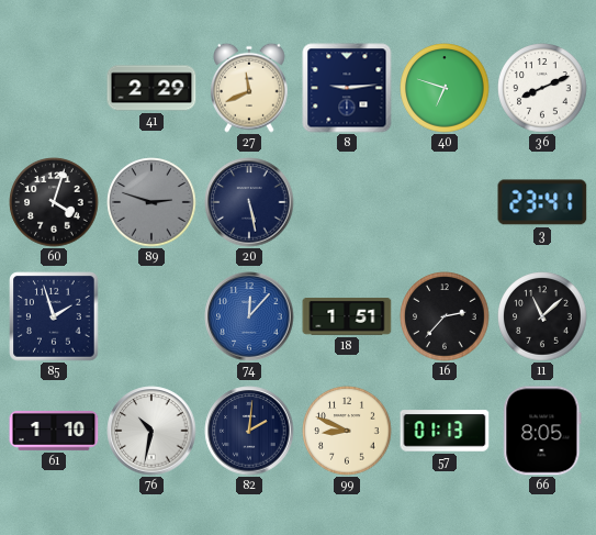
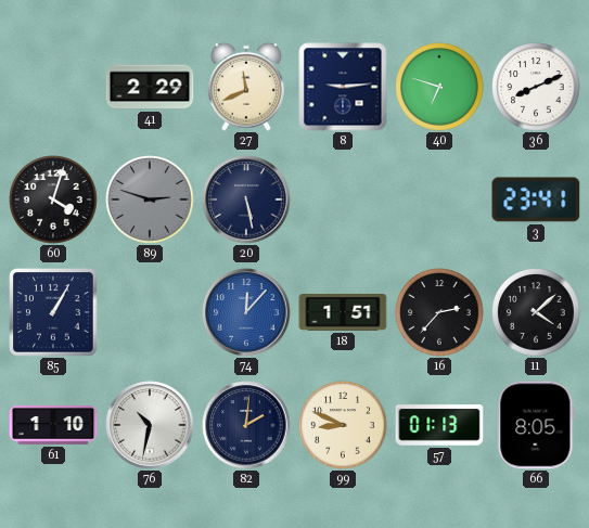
85: 1:57 -> 1:05 (53, 312)
11: 11:08 -> 4:08 (536, 312)
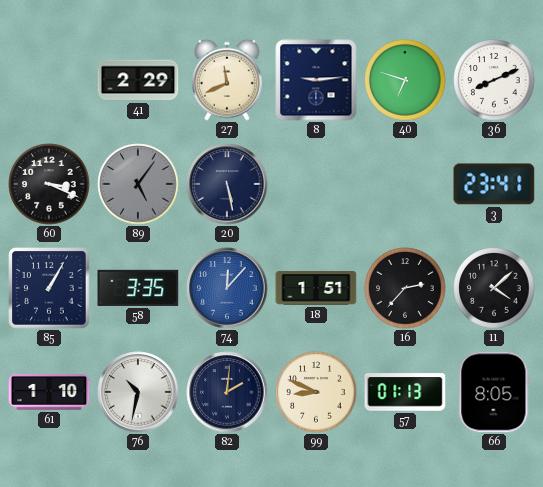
60: 4:03 -> 3:19 (49, 184)
89: 2:48 -> 5:06 (138, 184)
58: none -> 3:35 (138, 288)
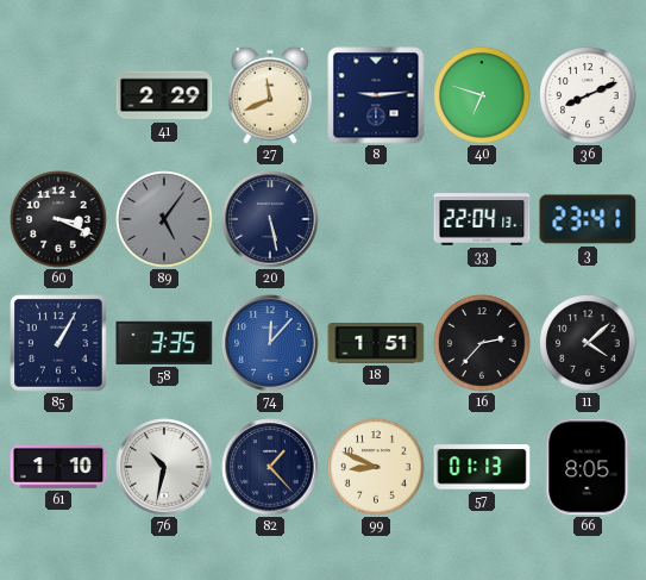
33: none -> 22:04 (482, 219)
82: 2:01 -> 1:23 (270, 467)
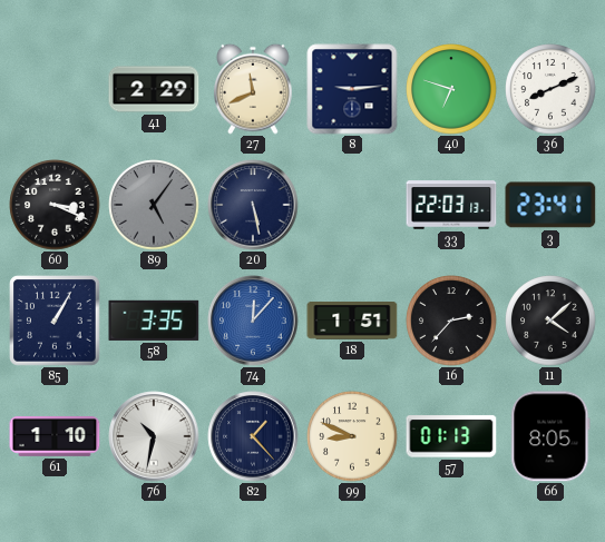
33: 22:04 -> 22:03 (451, 205)
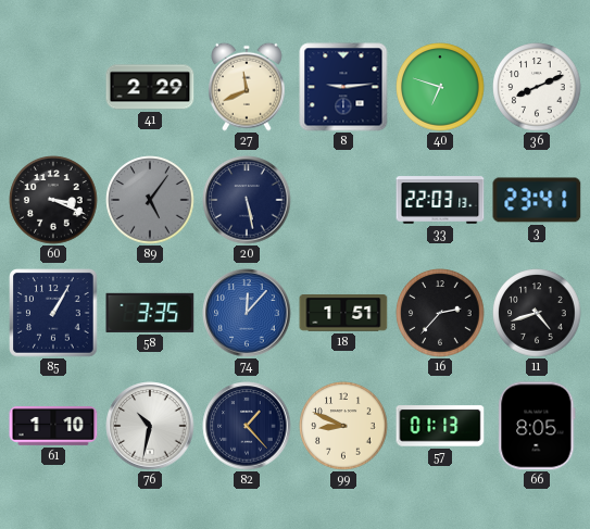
11: 4:08 -> 4:42 (537, 313)
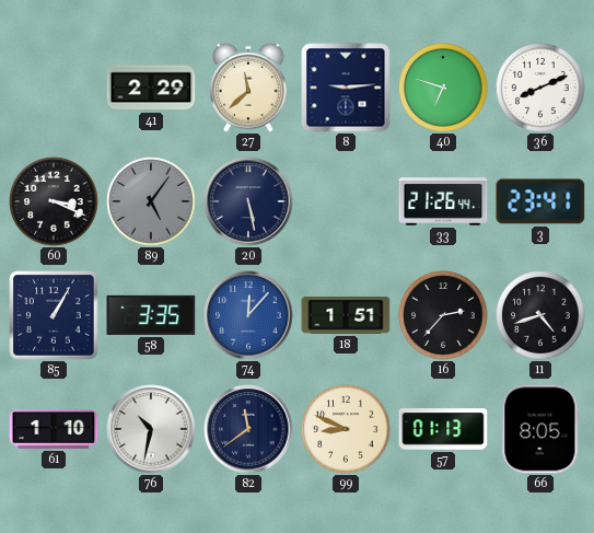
27: 11:41 -> 11:38 (249, 88)
33: 22:03 -> 21:26 (443, 201)
82: 1:23 -> 11:39 (248, 429)
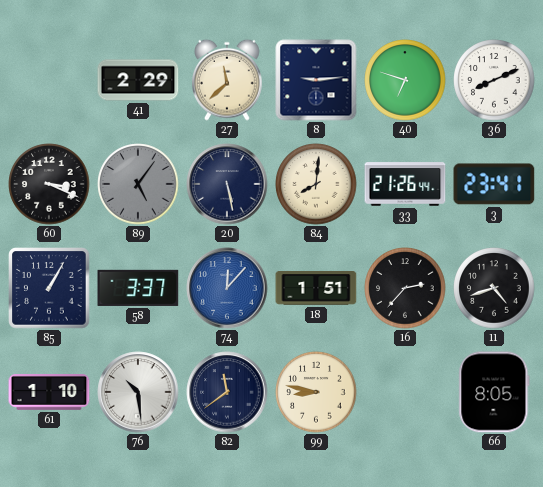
84: none -> 8:01 (316, 184)
58: 3:35 -> 3:37 (138, 288)
76: 10:32 -> 10:29 (138, 392)
99: 8:49 -> 8:47 (316, 392)
57: 01:13 -> none (443, 429)
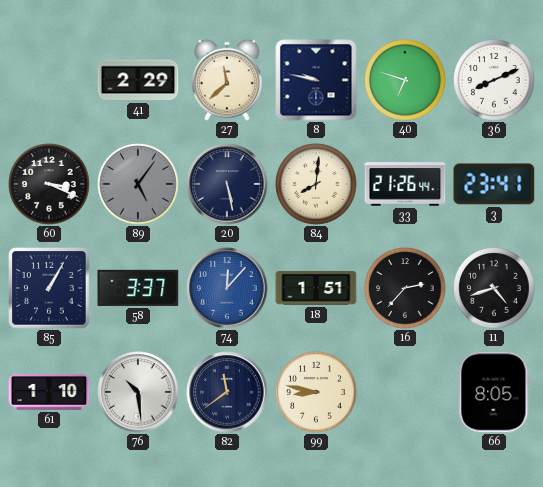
8: 9:14 -> 9:47 (316, 80)
